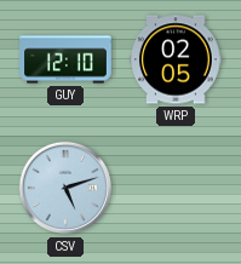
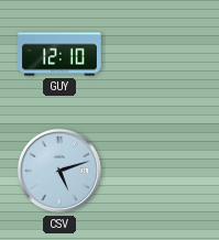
WRP: 02:05 -> none (176, 59)
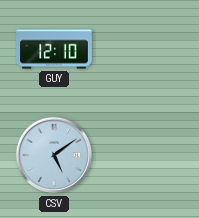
CSV: 5:12 -> 5:09 (54, 155)
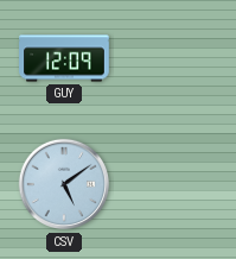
GUY: 12:10 -> 12:09 (64, 58)
